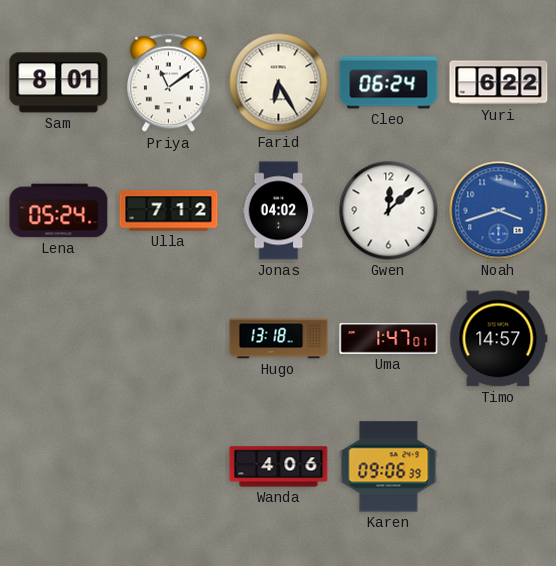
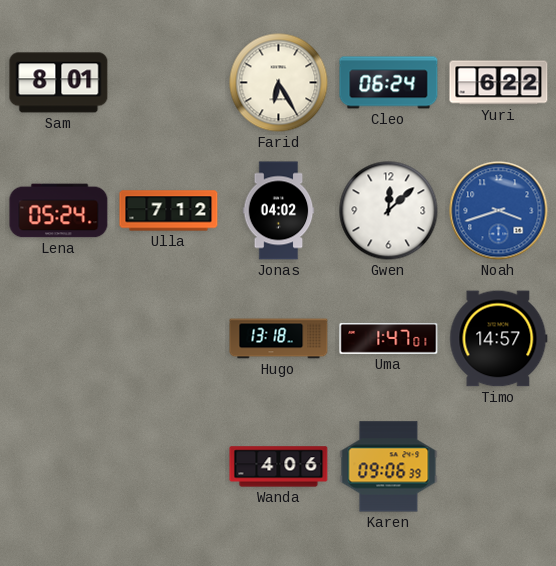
Priya: 11:09 -> none (169, 83)
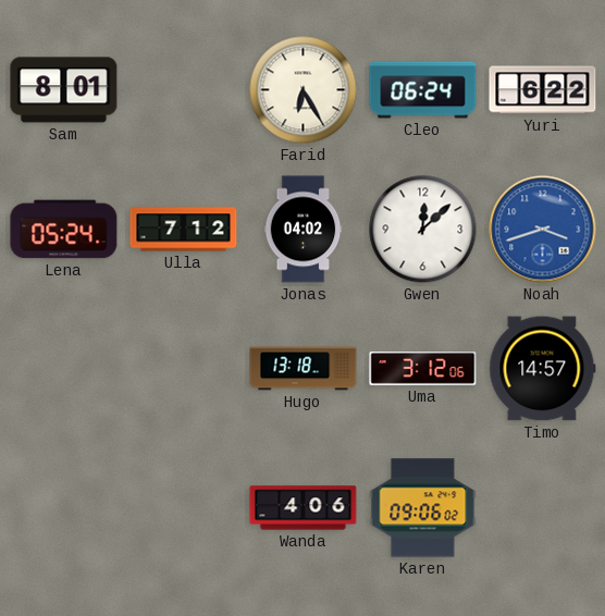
Uma: 1:47 -> 3:12 (423, 369)
Karen: 09:06:39 -> 09:06:02 (423, 508)
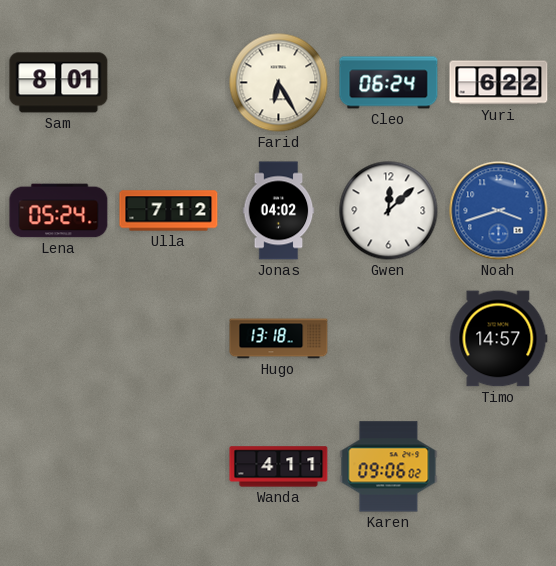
Uma: 3:12 -> none (423, 369)
Wanda: 4:06 -> 4:11 (279, 467)
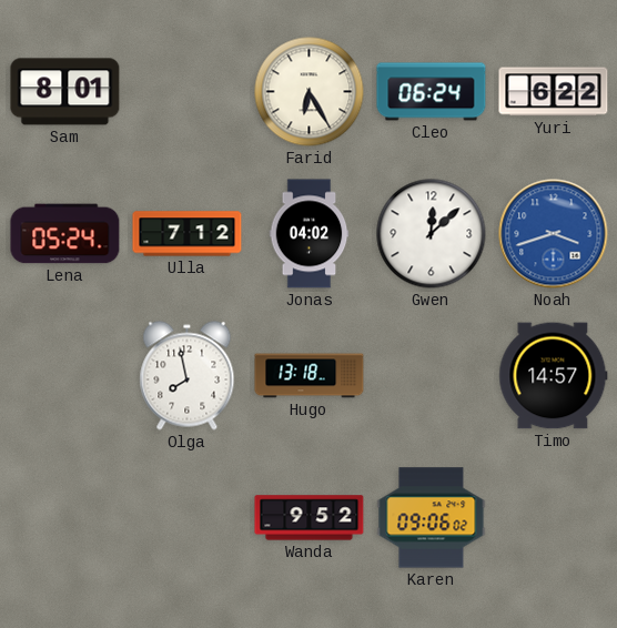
Olga: none -> 7:58 (188, 376)
Wanda: 4:11 -> 9:52 (310, 518)
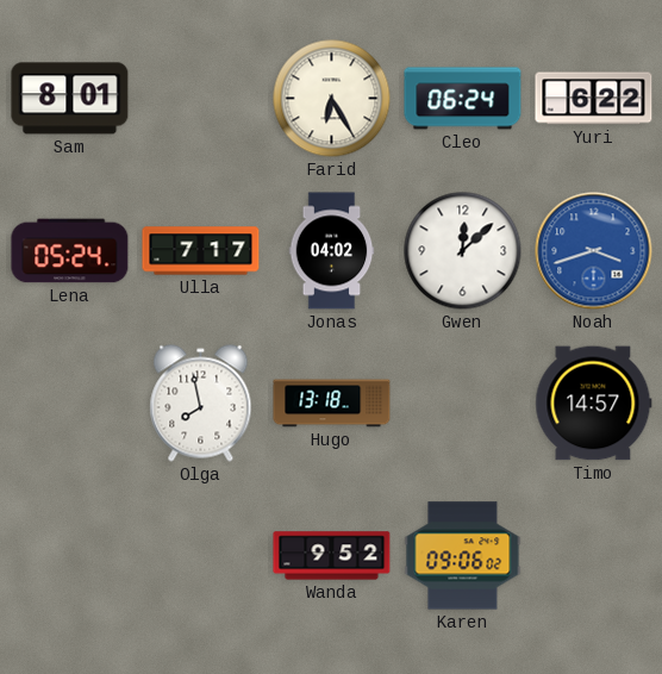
Ulla: 7:12 -> 7:17 (201, 251)
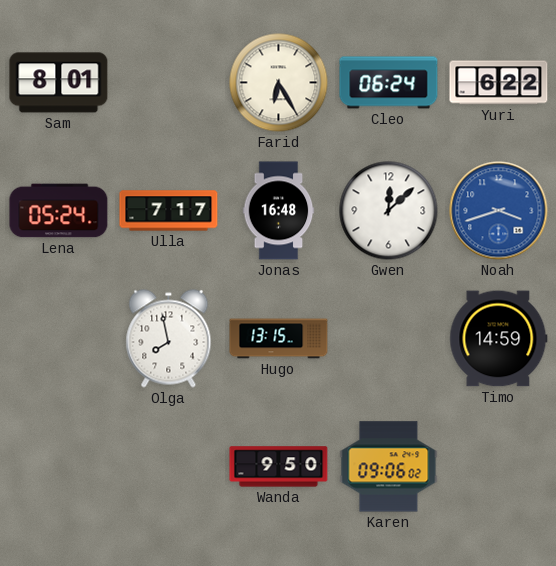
Jonas: 04:02 -> 16:48 (279, 211)
Hugo: 13:18 -> 13:15 (279, 339)
Timo: 14:57 -> 14:59 (499, 339)
Wanda: 9:52 -> 9:50 (279, 467)
